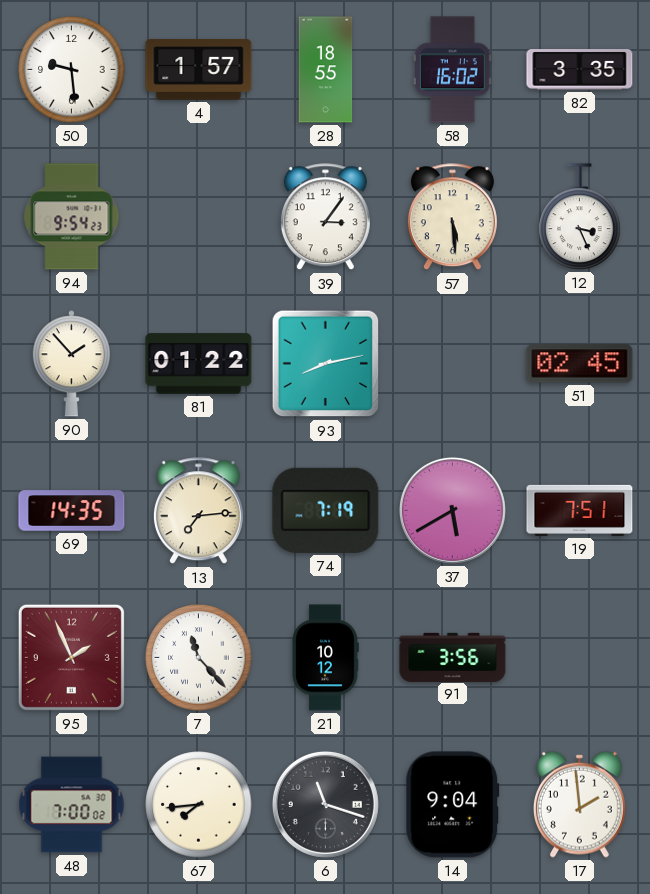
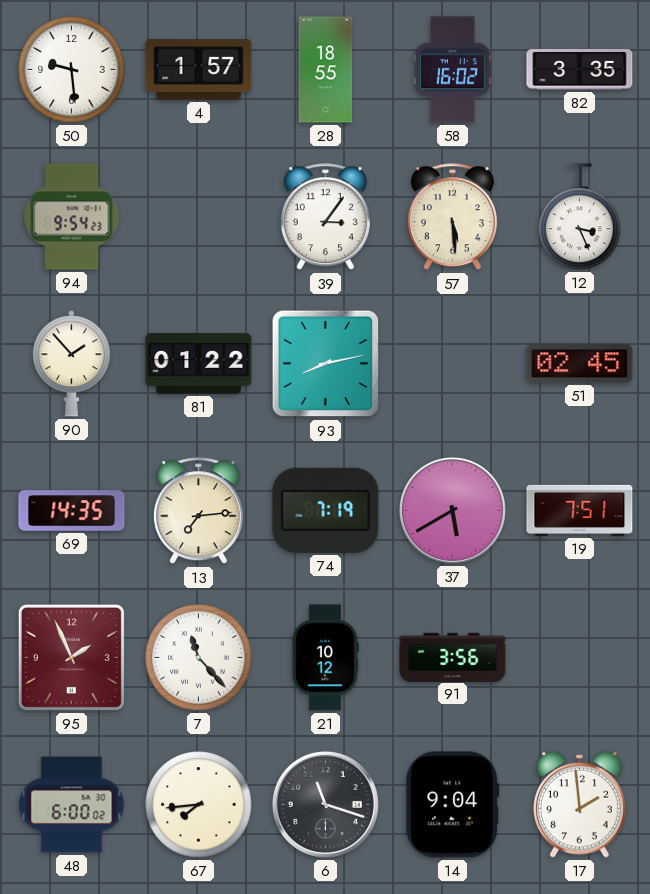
48: 7:00 -> 6:00 (72, 805)
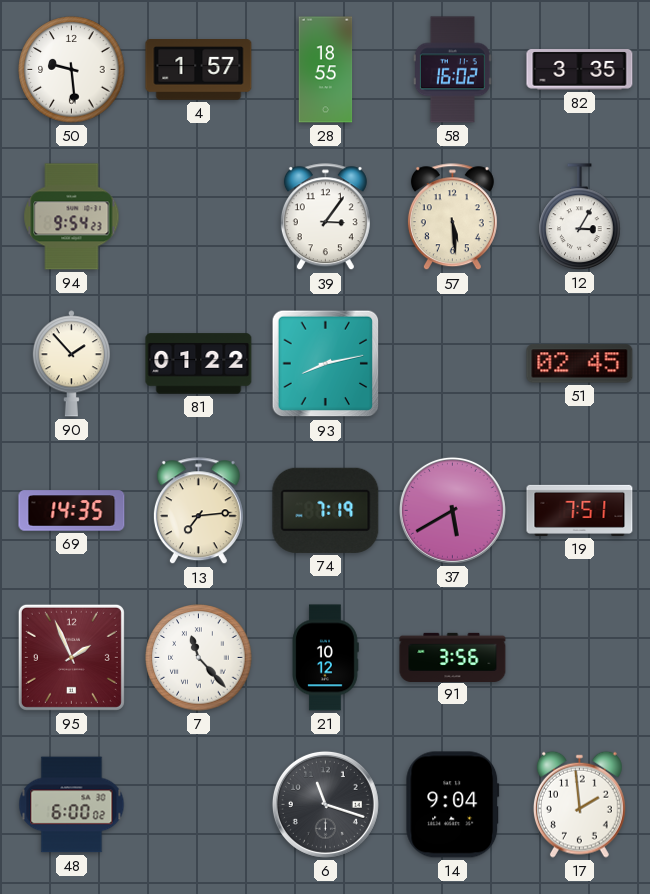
12: 3:26 -> 3:05 (580, 217)
67: 7:44 -> none (199, 805)
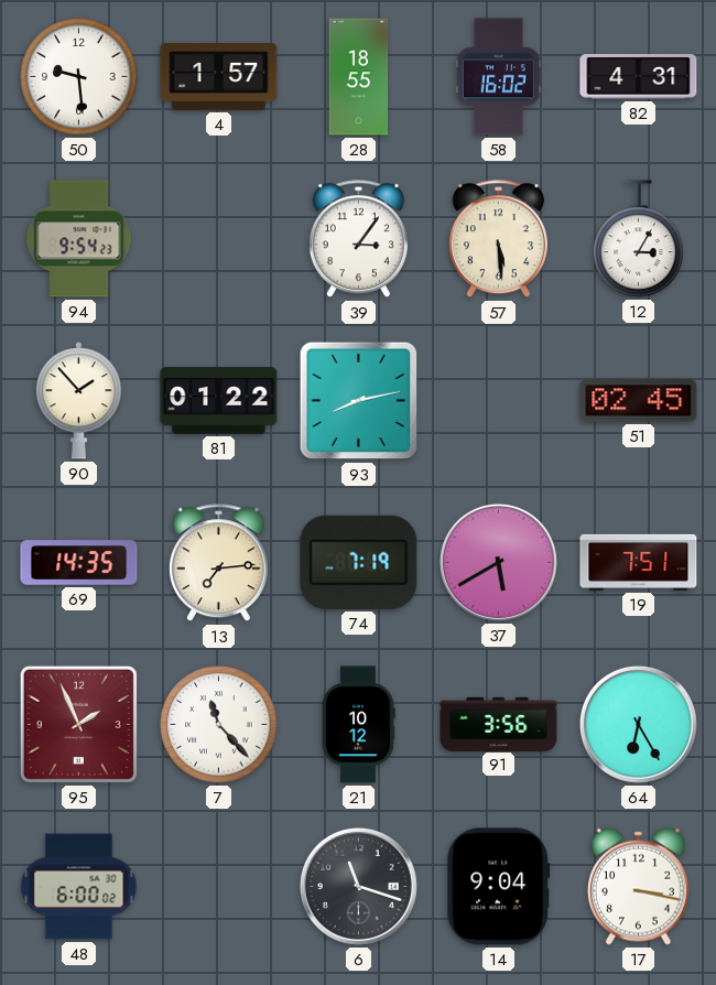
82: 3:35 -> 4:31 (639, 77)
64: none -> 6:25 (638, 724)
17: 1:59 -> 3:17 (638, 886)
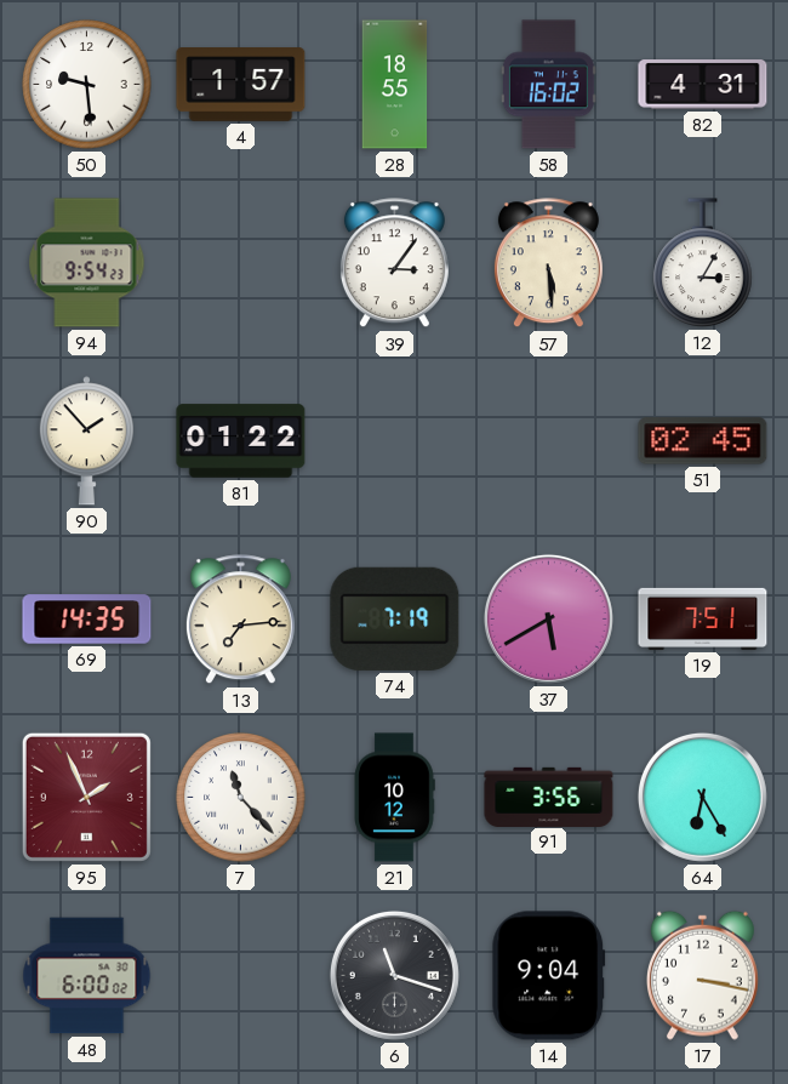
93: 8:13 -> none (359, 401)
